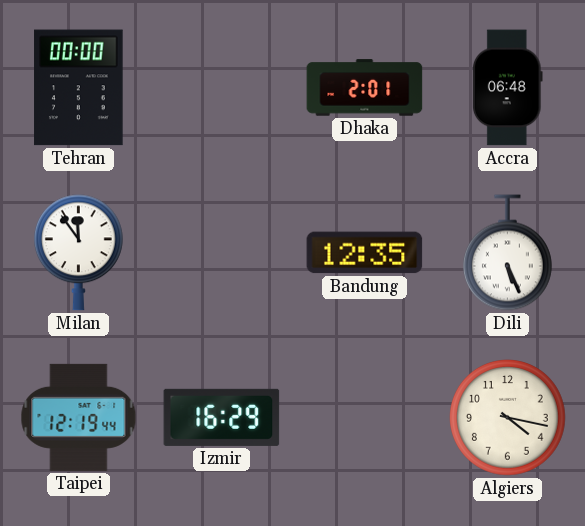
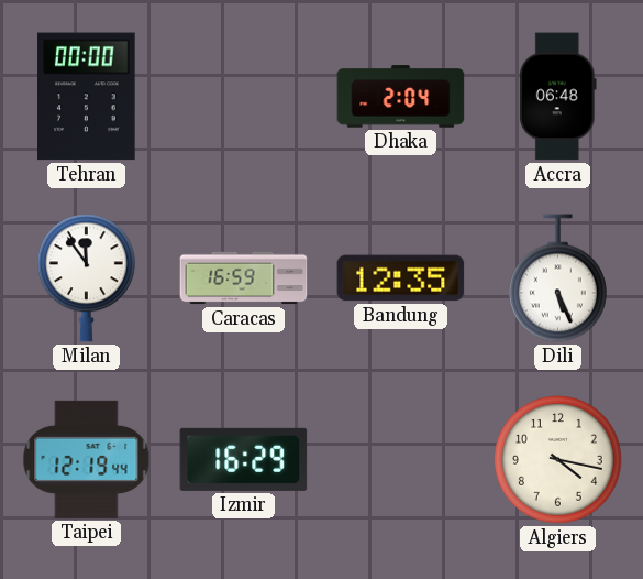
Dhaka: 2:01 -> 2:04 (401, 97)
Caracas: none -> 16:59 (244, 278)
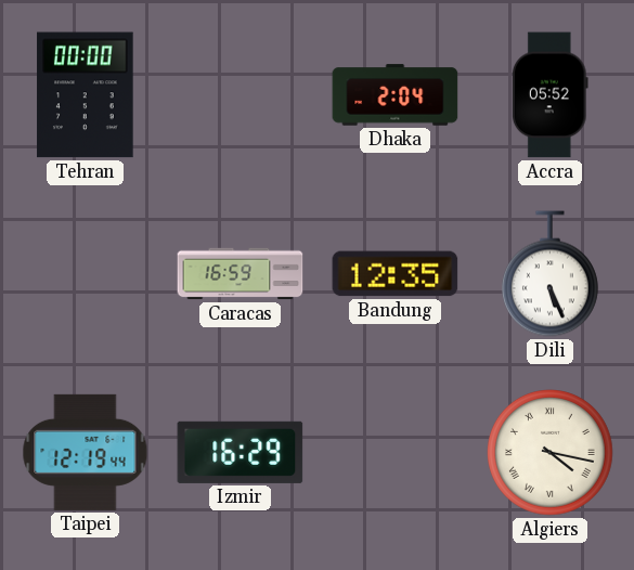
Accra: 06:48 -> 05:52 (549, 95)
Milan: 11:54 -> none (86, 278)
Algiers numerals: Arabic -> Roman (551, 453)
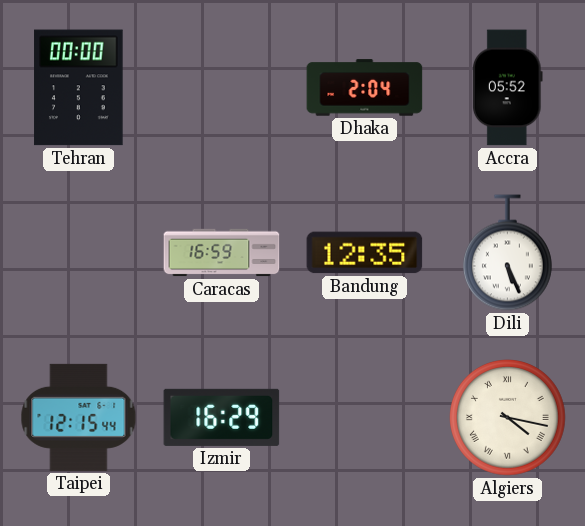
Taipei: 12:19 -> 12:15 (79, 417)
